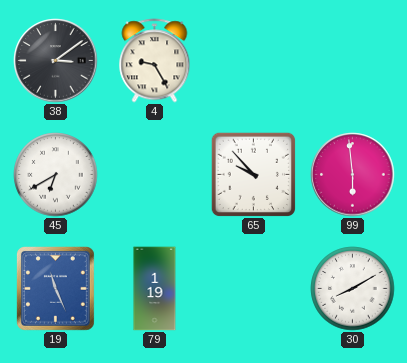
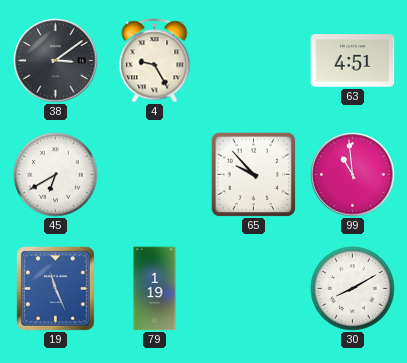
63: none -> 4:51 (353, 61)
99: 5:59 -> 10:59 (353, 175)
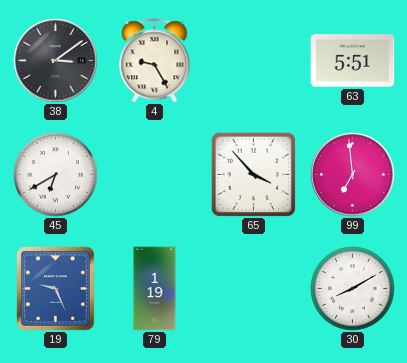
63: 4:51 -> 5:51 (353, 61)
65: 9:53 -> 3:53 (253, 174)
99: 10:59 -> 6:59 (353, 175)
19: 11:26 -> 9:26 (56, 289)
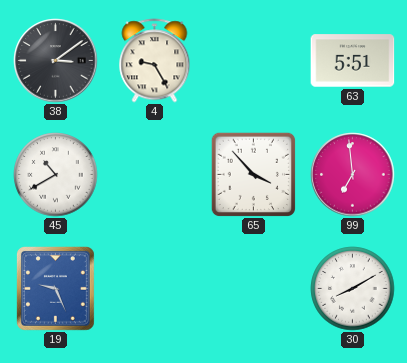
45: 6:40 -> 10:40 (56, 175)
79: 1:19 -> none (155, 289)
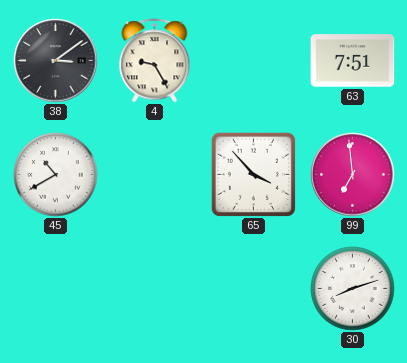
63: 5:51 -> 7:51 (353, 61)
19: 9:26 -> none (56, 289)
30: 8:10 -> 8:12 (353, 289)
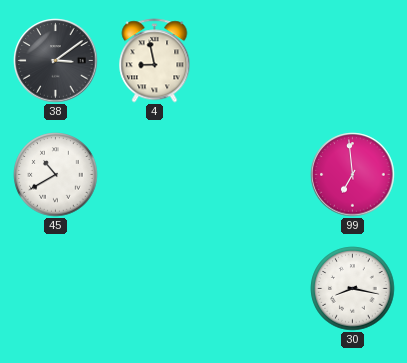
4: 9:25 -> 8:58 (155, 61)
63: 7:51 -> none (353, 61)
65: 3:53 -> none (253, 174)
30: 8:12 -> 8:17 (353, 289)
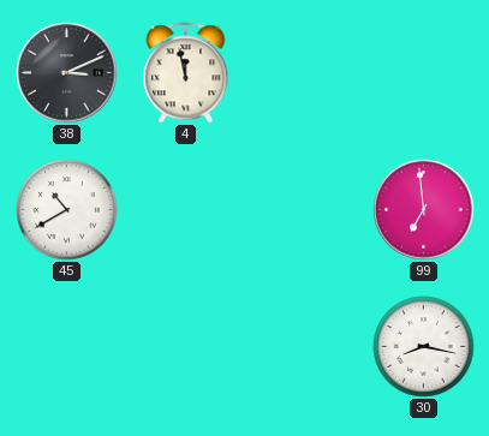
38: 3:09 -> 3:11 (67, 73)
4: 8:58 -> 11:58 (186, 73)
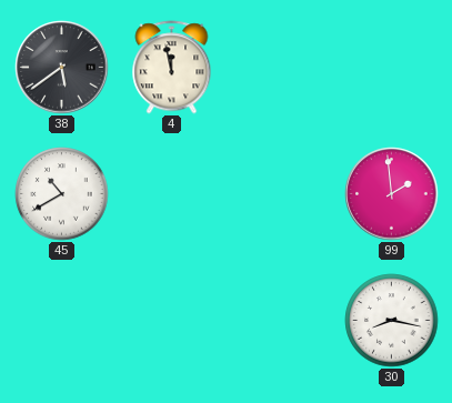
38: 3:11 -> 5:39 (62, 68)
99: 6:59 -> 1:59 (392, 194)
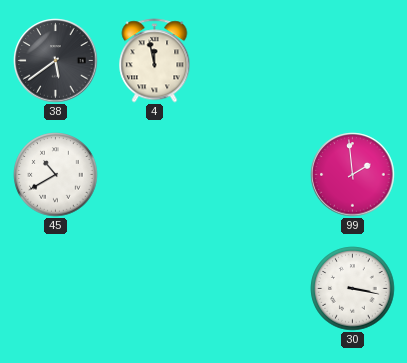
30: 8:17 -> 3:17 (353, 289)
